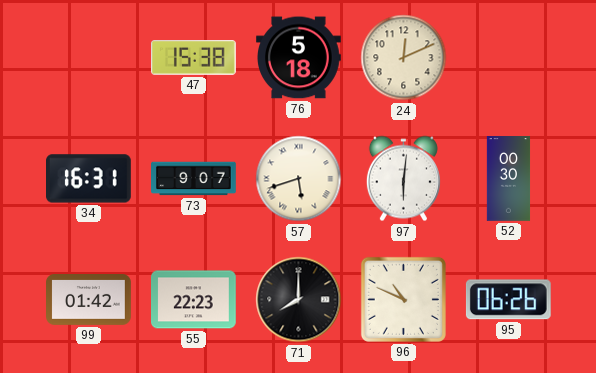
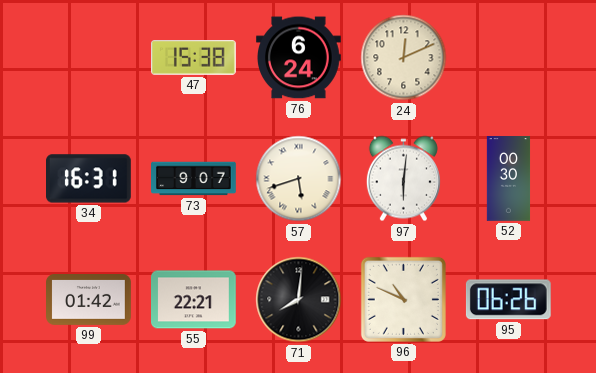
76: 5:18 -> 6:24 (299, 58)
55: 22:23 -> 22:21 (194, 300)
71: 8:00 -> 8:01 (299, 300)
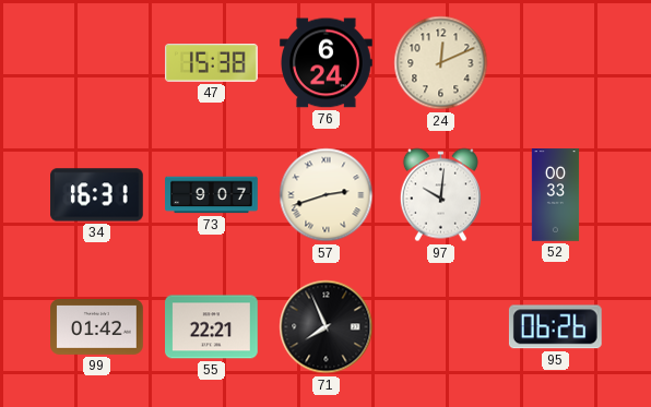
57: 5:42 -> 2:42 (327, 195)
97: 6:01 -> 10:01 (440, 195)
52: 00:30 -> 00:33 (556, 195)
71: 8:01 -> 7:56 (327, 327)
96: 10:49 -> none (403, 299)
